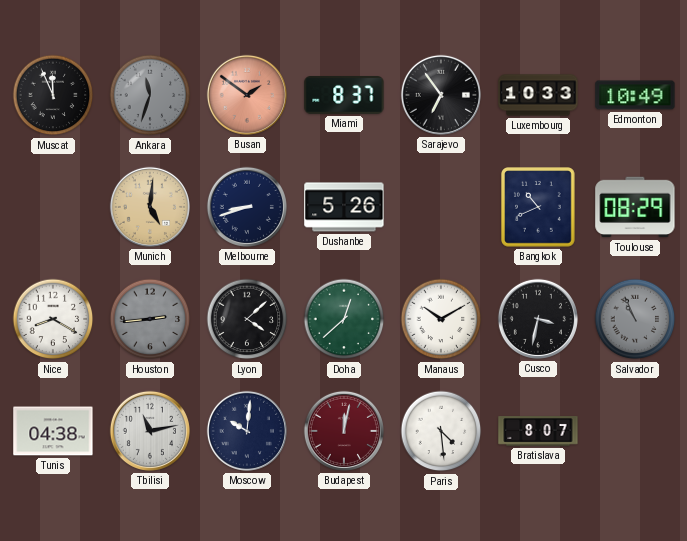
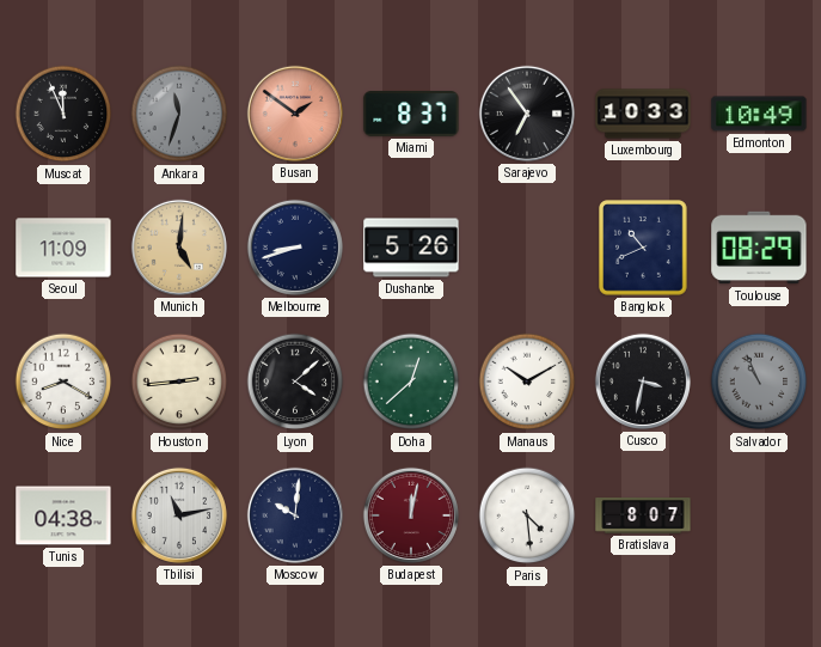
Seoul: none -> 11:09 (63, 248)
Houston dial: grey -> cream (179, 382)
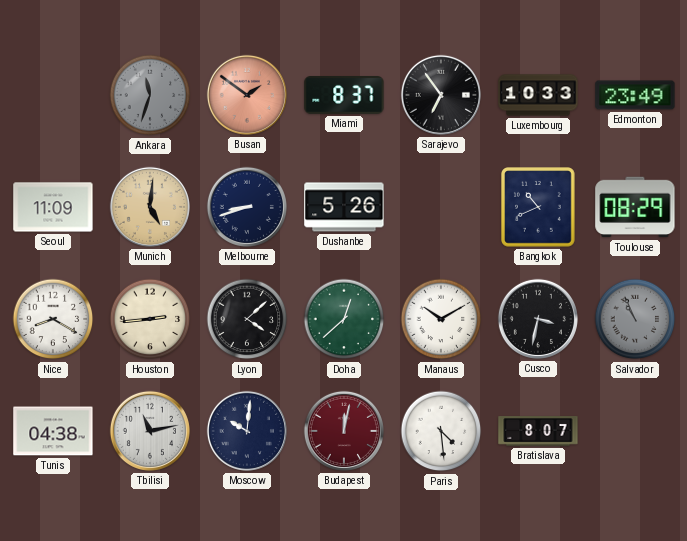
Muscat: 11:56 -> none (63, 114)
Edmonton: 10:49 -> 23:49 (635, 95)
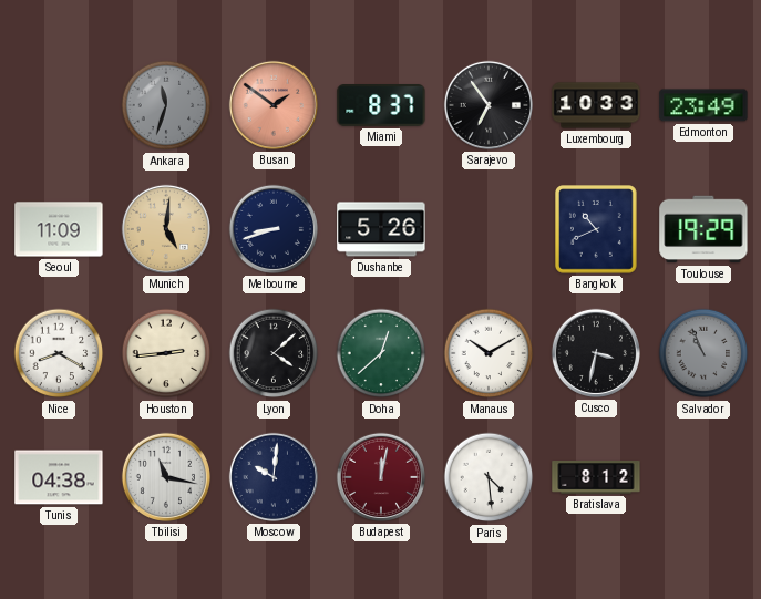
Toulouse: 08:29 -> 19:29 (703, 229)
Tbilisi: 11:13 -> 11:17 (166, 477)
Bratislava: 8:07 -> 8:12 (596, 477)
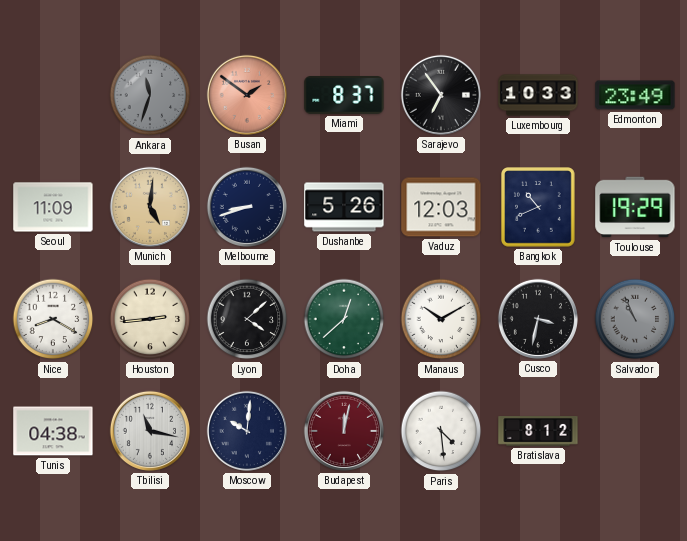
Vaduz: none -> 12:03 (441, 207)
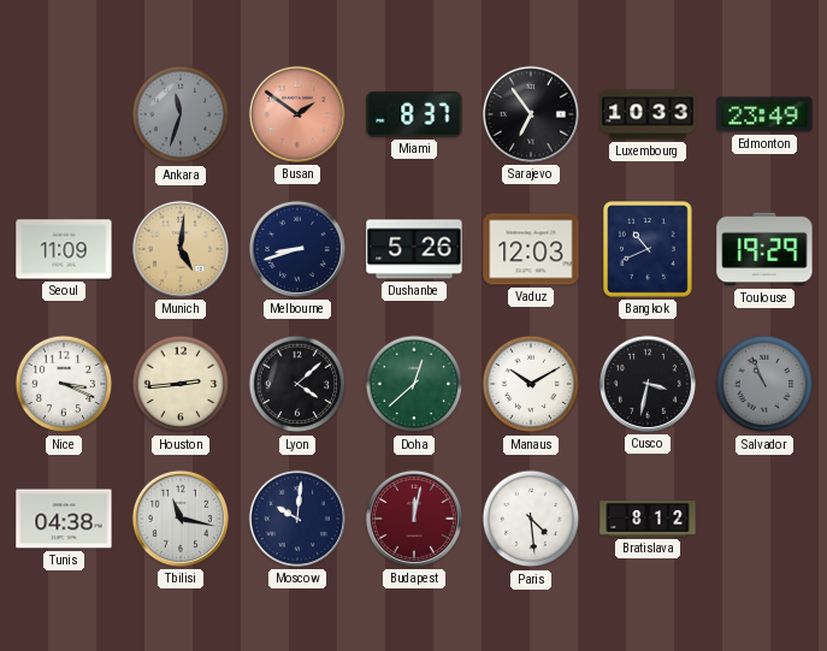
Nice: 8:20 -> 3:19 (64, 384)
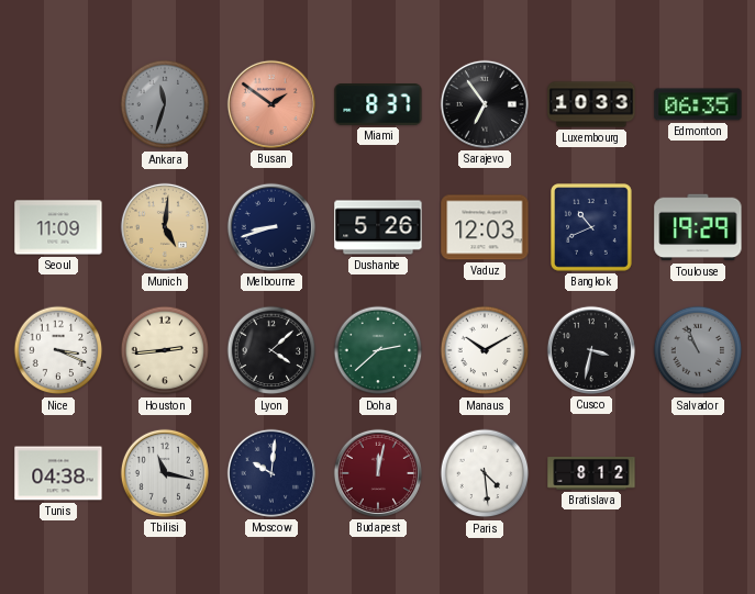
Edmonton: 23:49 -> 06:35 (698, 104)
Doha: 12:38 -> 2:38 (378, 350)
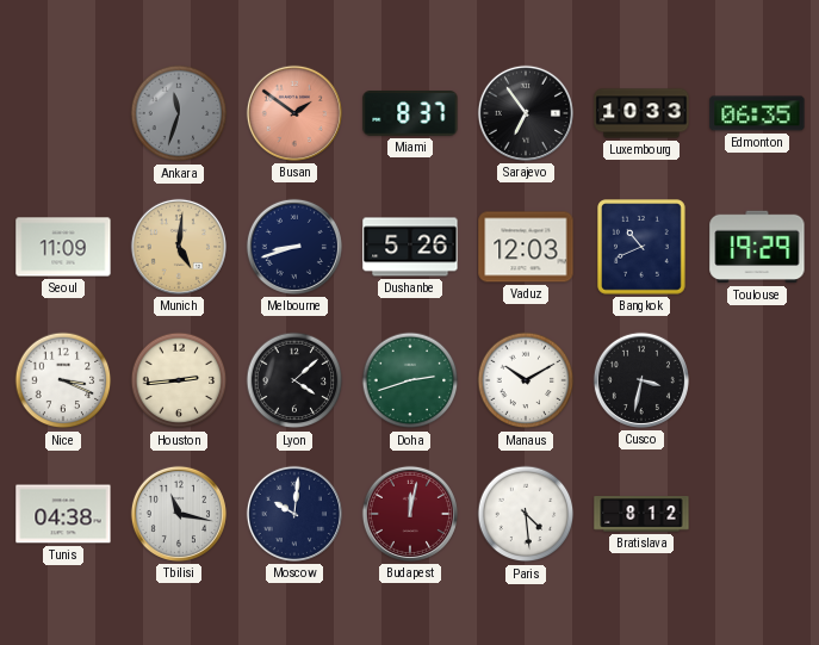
Doha: 2:38 -> 2:42 (410, 380)
Salvador: 10:56 -> none (698, 350)
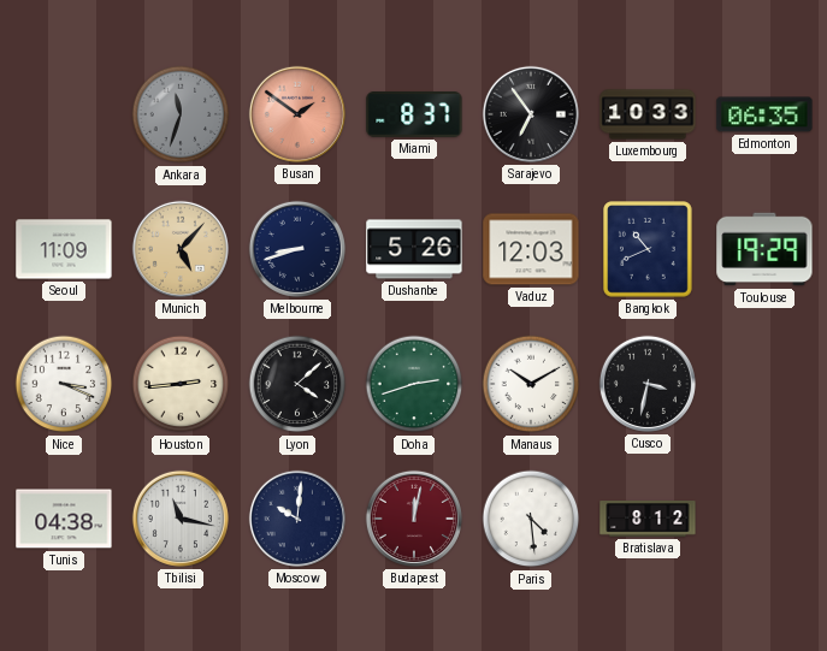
Munich: 5:01 -> 5:07 (181, 249)
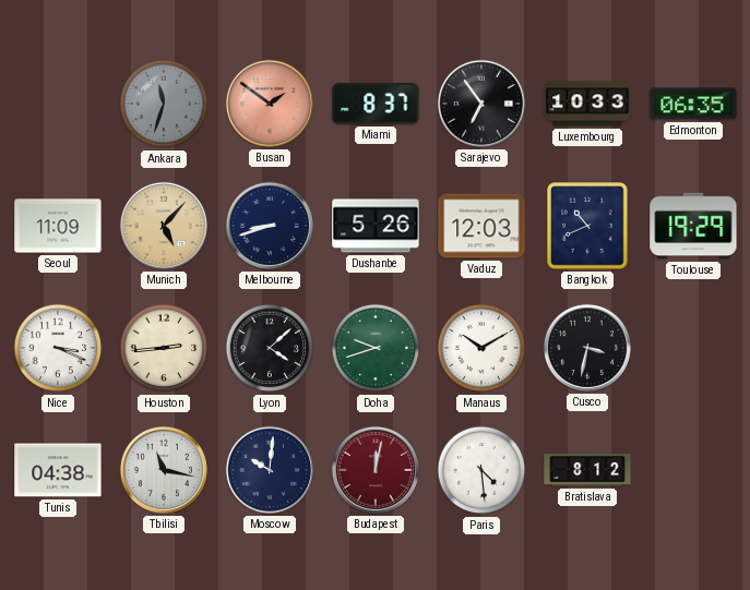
Doha: 2:42 -> 9:42 (376, 348)
